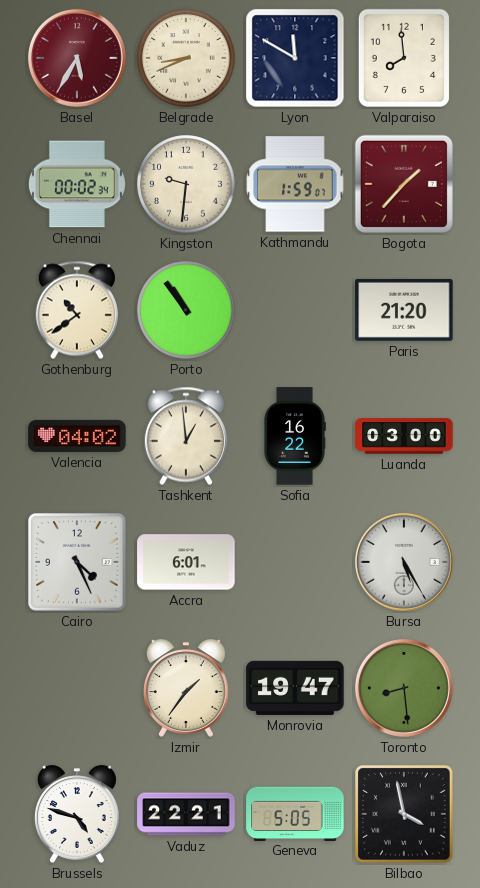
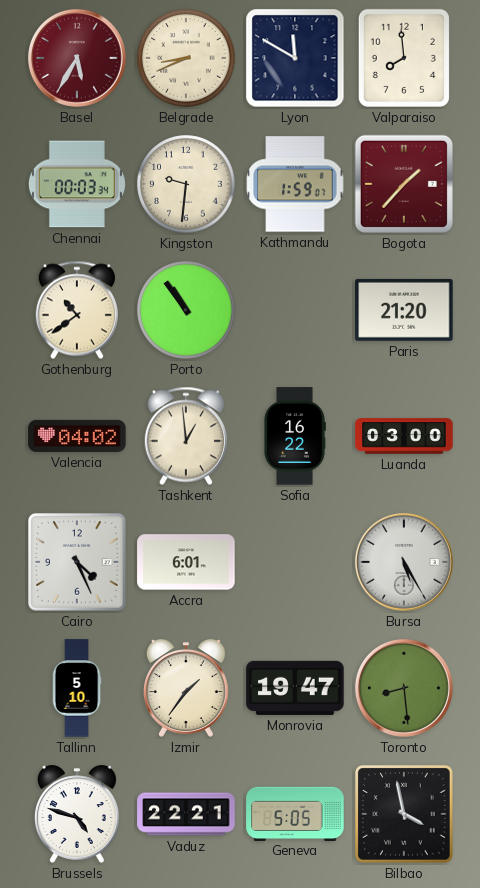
Chennai: 00:02 -> 00:03 (77, 184)
Tallinn: none -> 5:10 (77, 688)
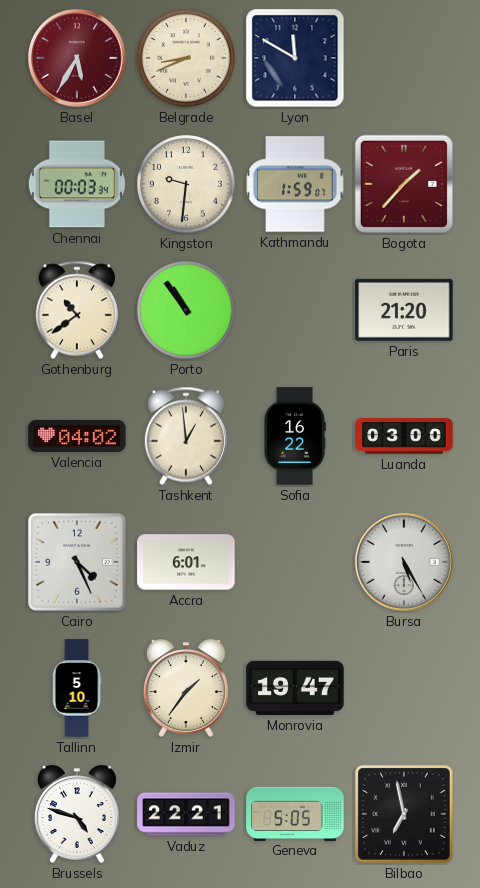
Valparaiso: 7:59 -> none (404, 58)
Toronto: 8:29 -> none (404, 688)
Bilbao: 3:58 -> 6:58 (405, 815)
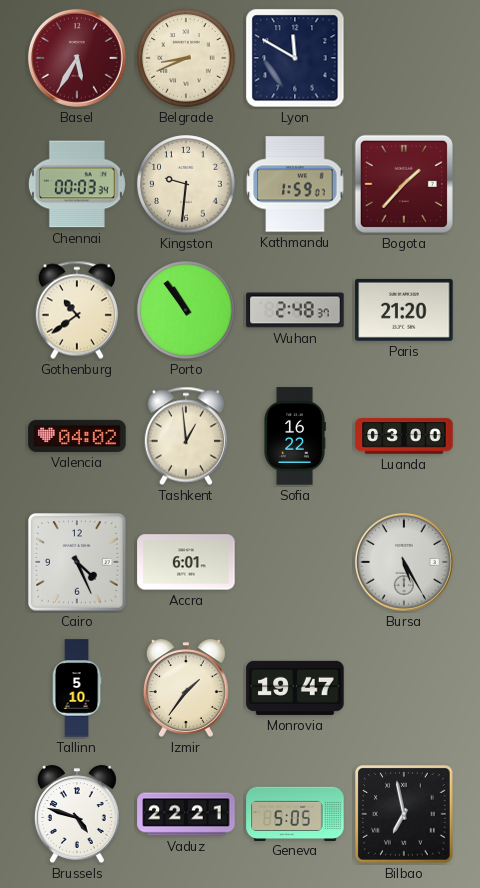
Wuhan: none -> 2:48 (295, 310)
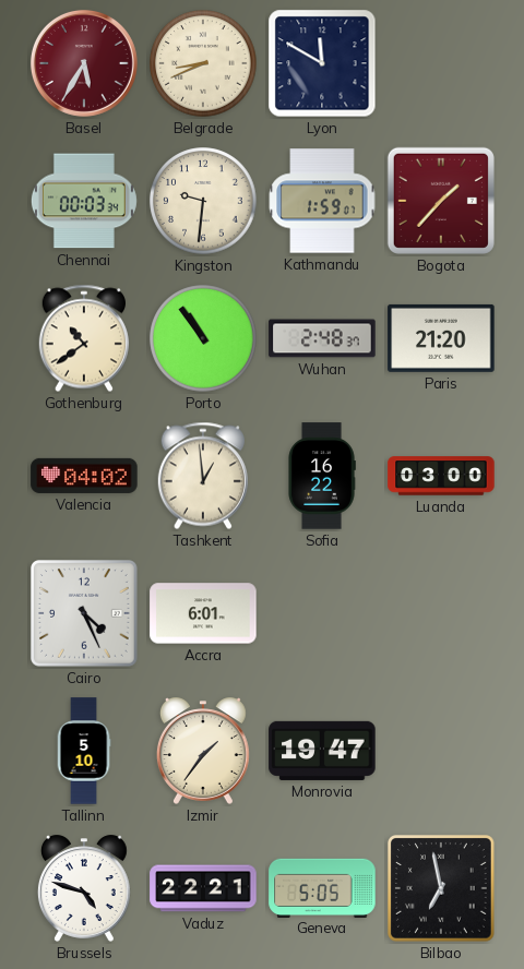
Bursa: 5:25 -> none (404, 562)
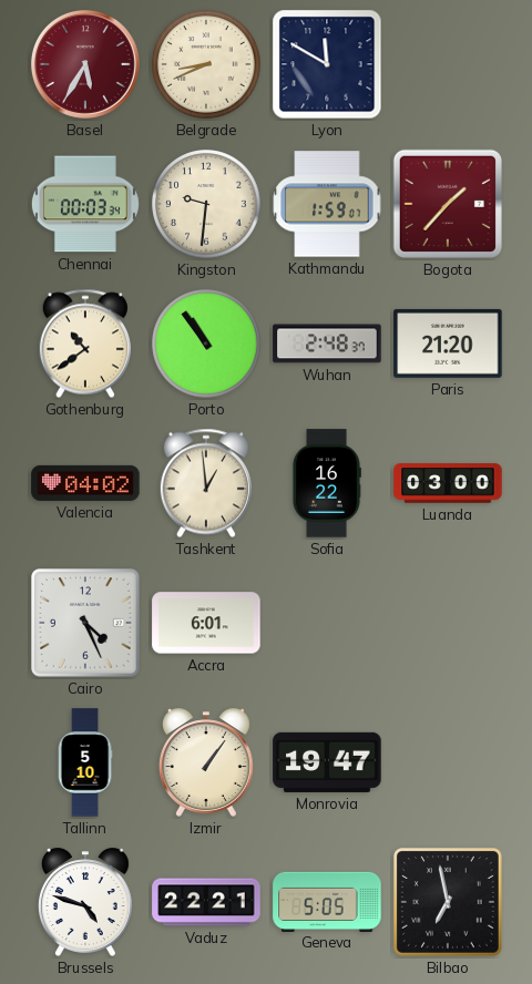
Izmir: 1:36 -> 1:06 (206, 762)
